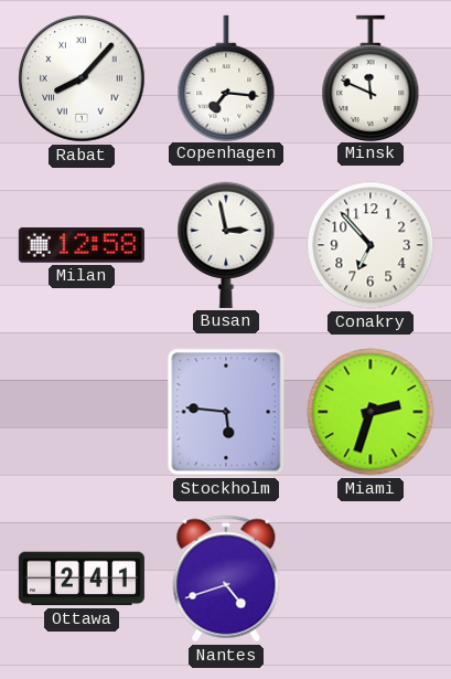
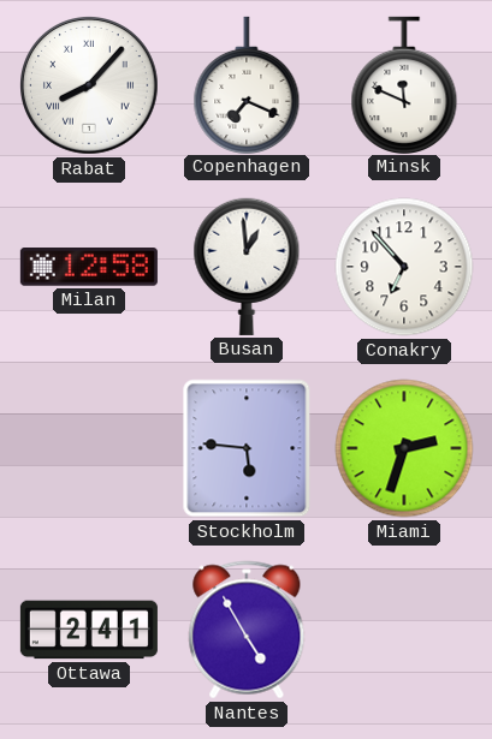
Copenhagen: 7:16 -> 7:19 (247, 84)
Busan: 2:58 -> 12:59 (247, 267)
Nantes: 4:42 -> 4:55 (247, 630)
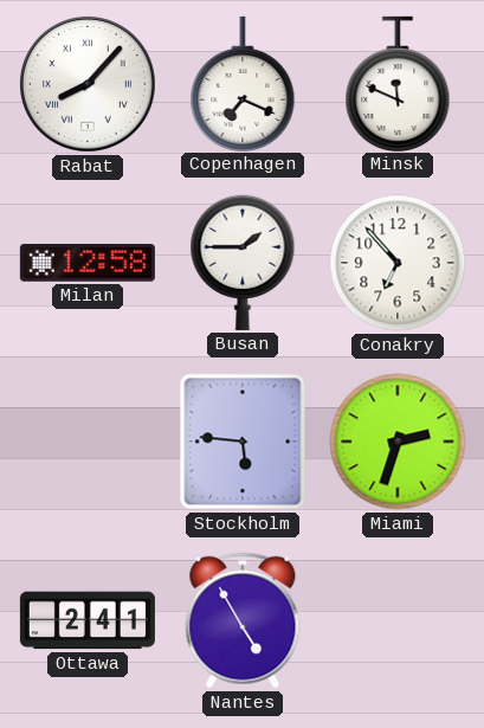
Busan: 12:59 -> 1:45 (243, 263)
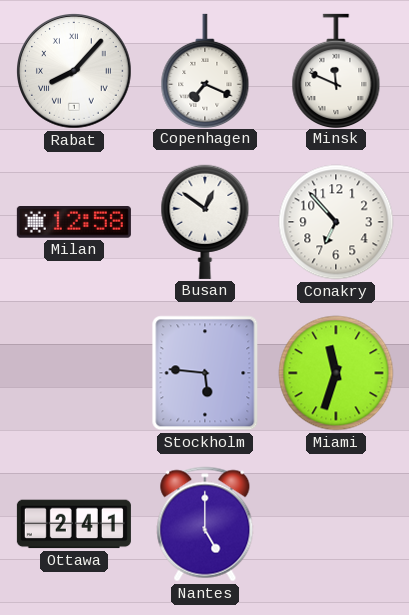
Busan: 1:45 -> 12:51 (205, 222)
Miami: 2:33 -> 11:33 (336, 373)
Nantes: 4:55 -> 5:00 (205, 524)
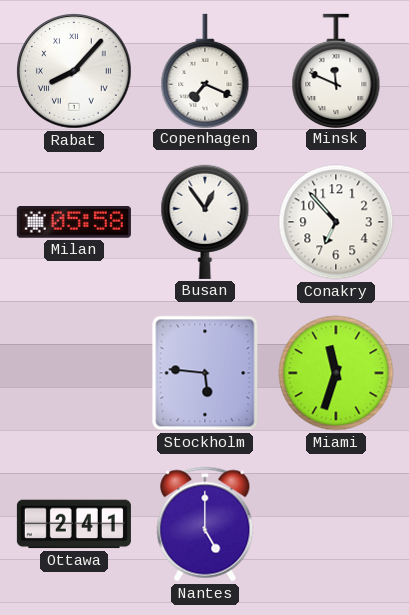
Milan: 12:58 -> 05:58 (74, 222)
Busan: 12:51 -> 12:54 (205, 222)
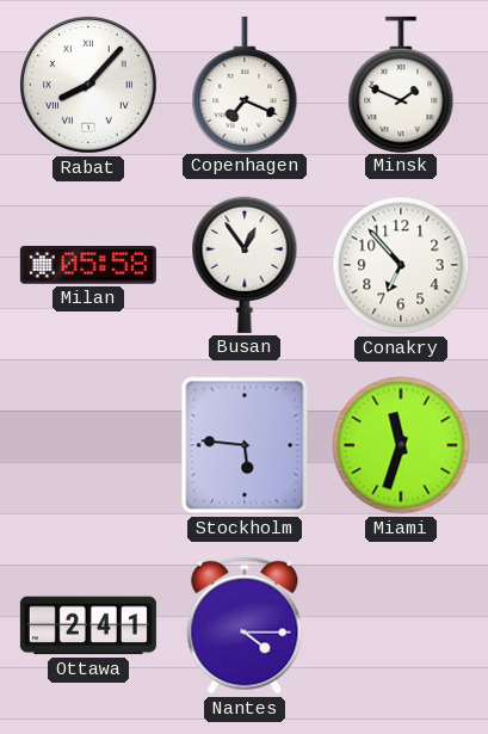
Minsk: 11:49 -> 1:49 (401, 84)
Nantes: 5:00 -> 4:15 (245, 625)
